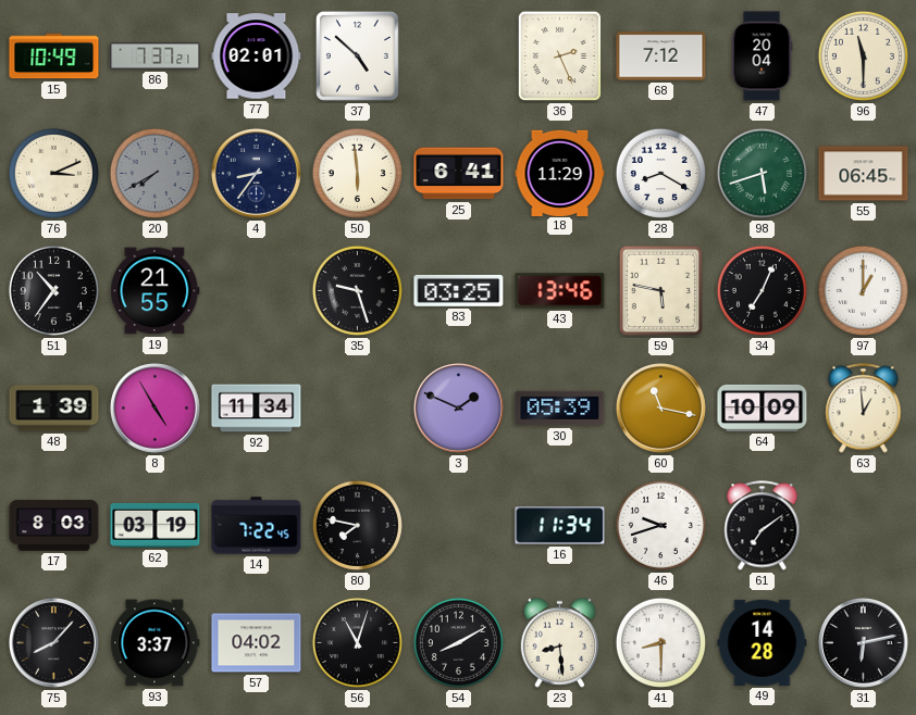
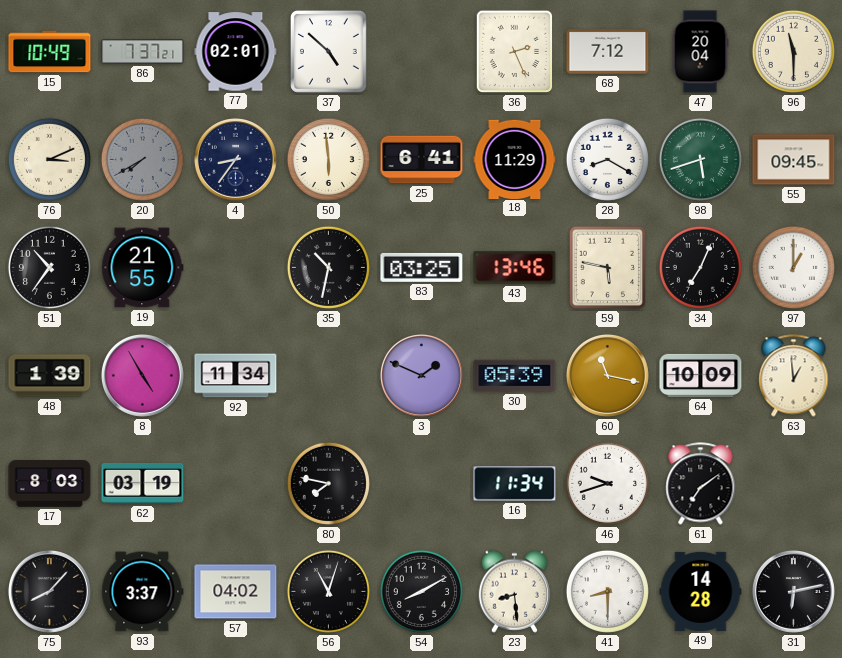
55: 06:45 -> 09:45 (794, 160)
35: 9:27 -> 10:32 (328, 267)
14: 7:22 -> none (257, 526)
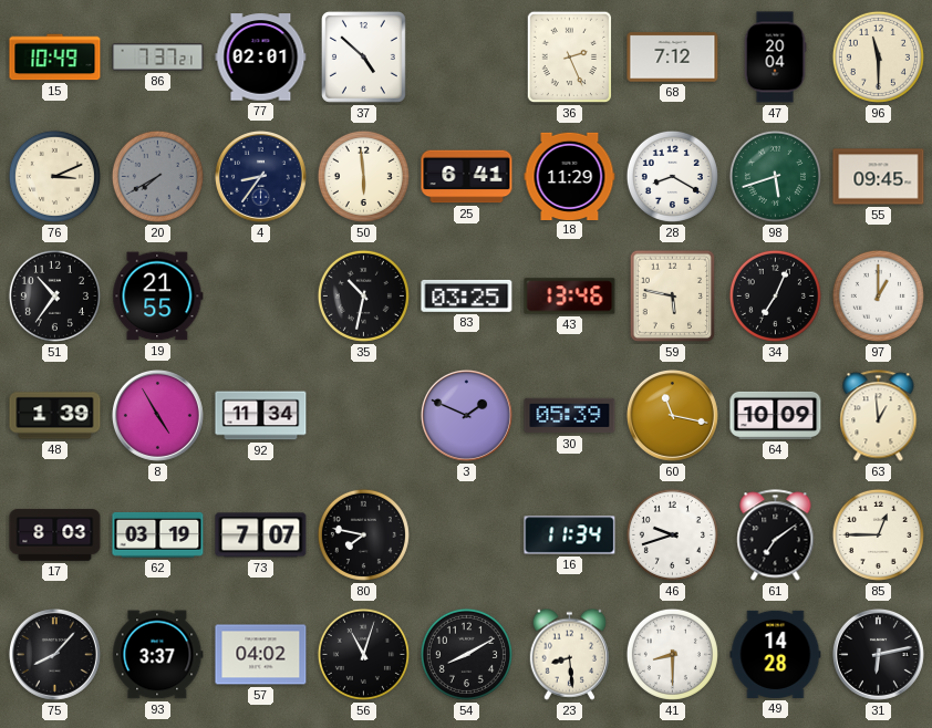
73: none -> 7:07 (261, 535)
85: none -> 12:45 (878, 534)
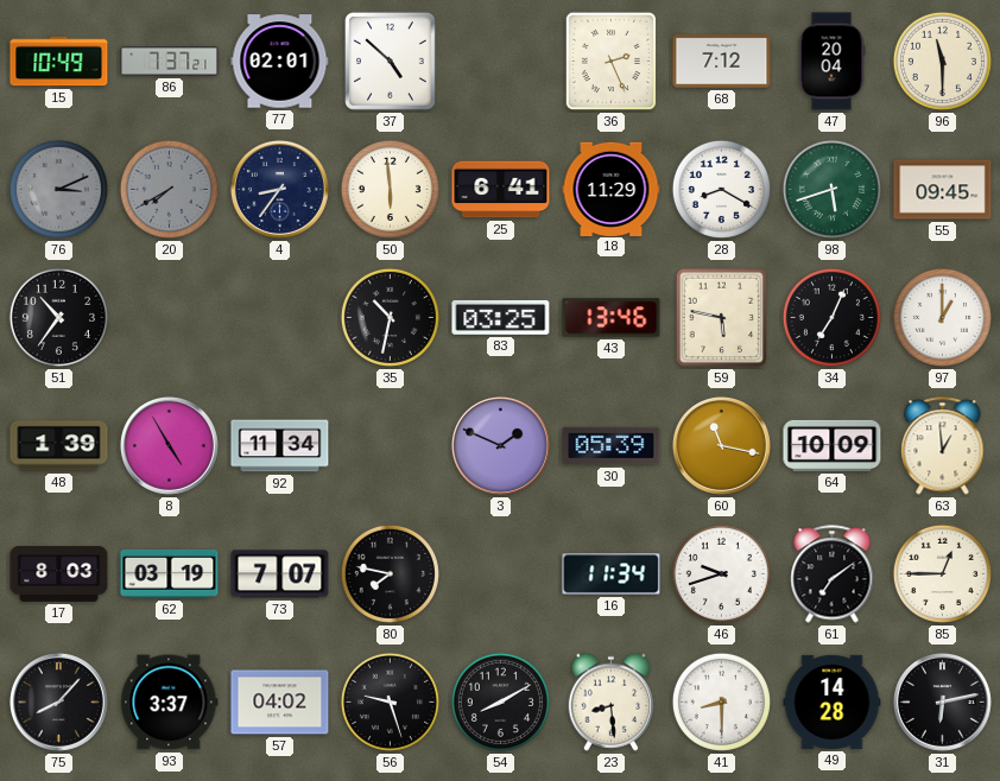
76 dial: cream -> grey (58, 189)
19: 21:55 -> none (158, 297)
56: 11:03 -> 9:27 (390, 701)
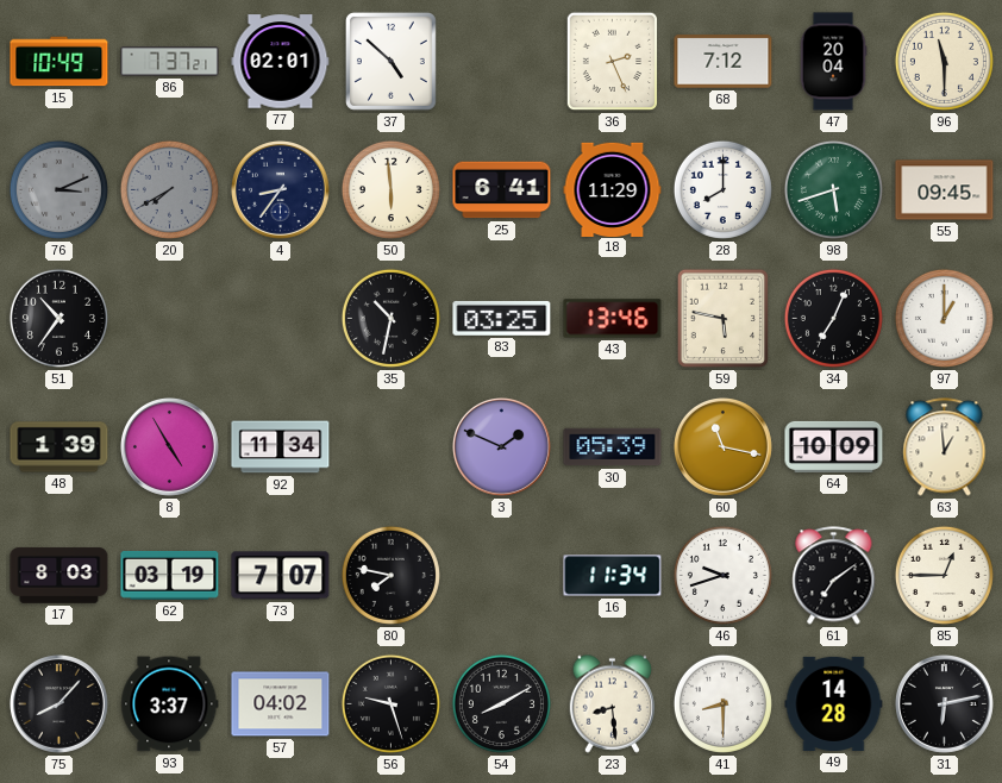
28: 8:20 -> 8:00 (722, 189)
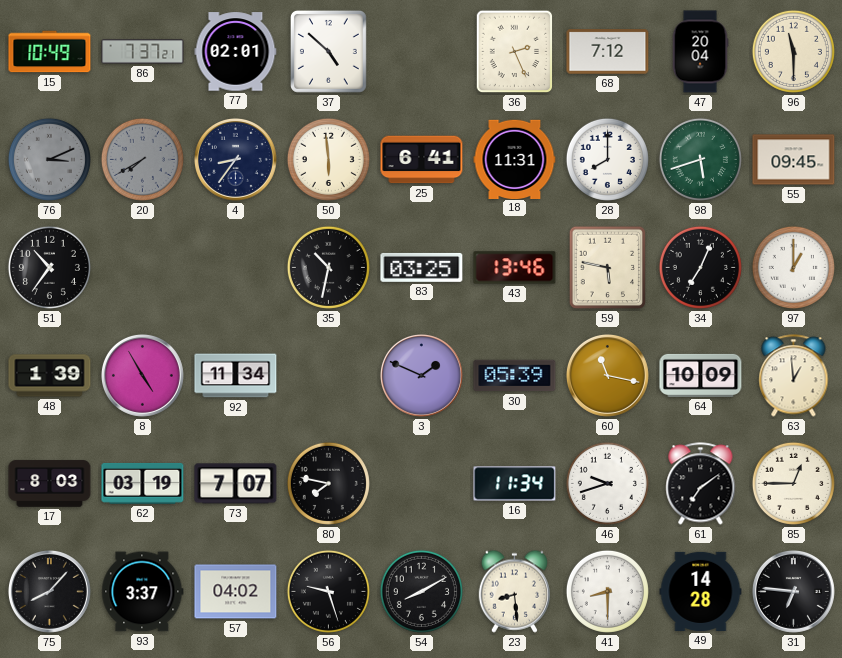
18: 11:29 -> 11:31 (515, 159)
31: 6:13 -> 6:46 (793, 591)
